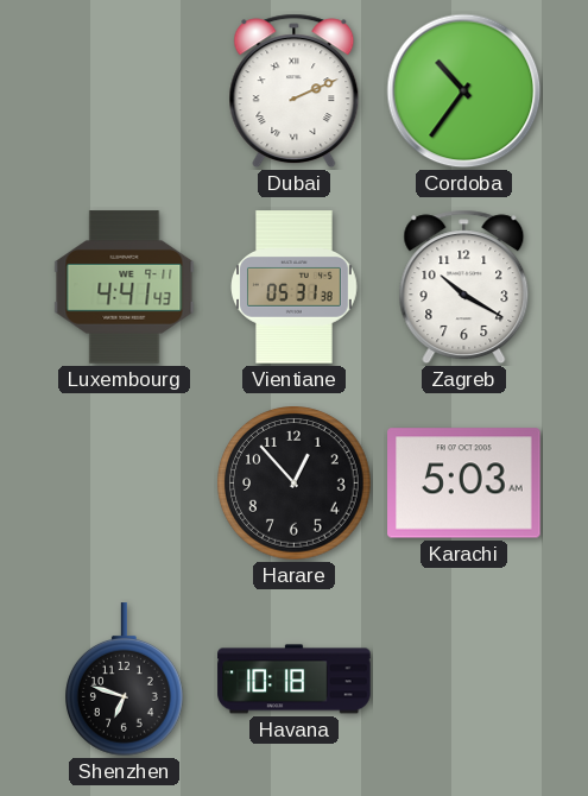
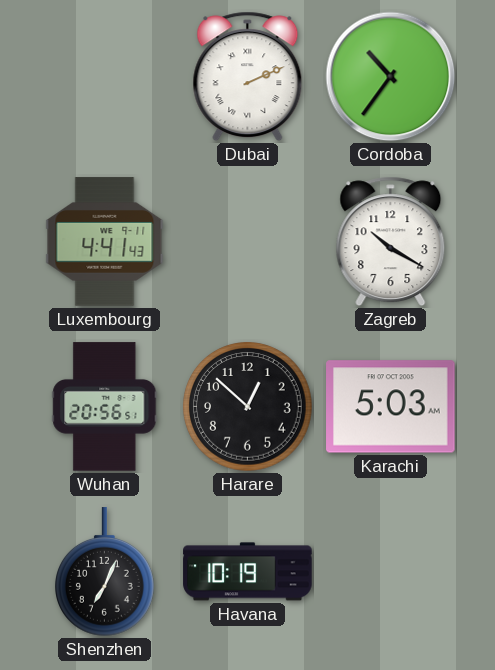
Vientiane: 05:31 -> none (295, 288)
Wuhan: none -> 20:56 (105, 407)
Harare: 12:53 -> 12:52 (248, 407)
Shenzhen: 6:48 -> 7:04 (105, 572)
Havana: 10:18 -> 10:19 (248, 572)
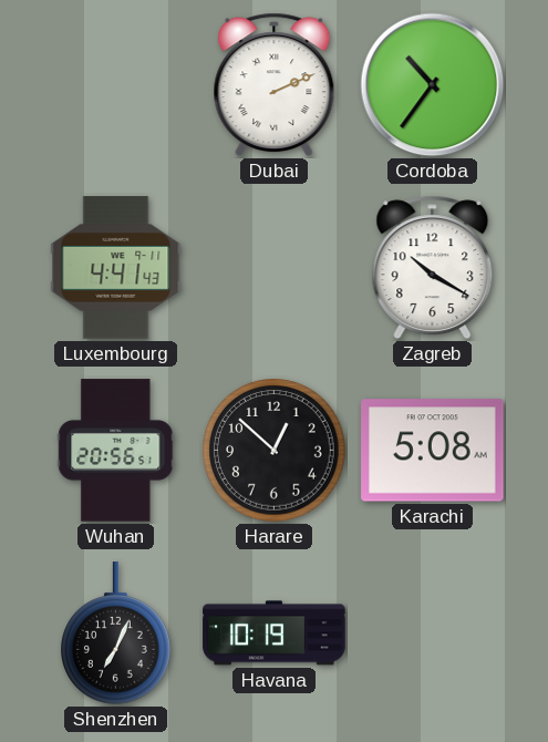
Karachi: 5:03 -> 5:08 (433, 451)
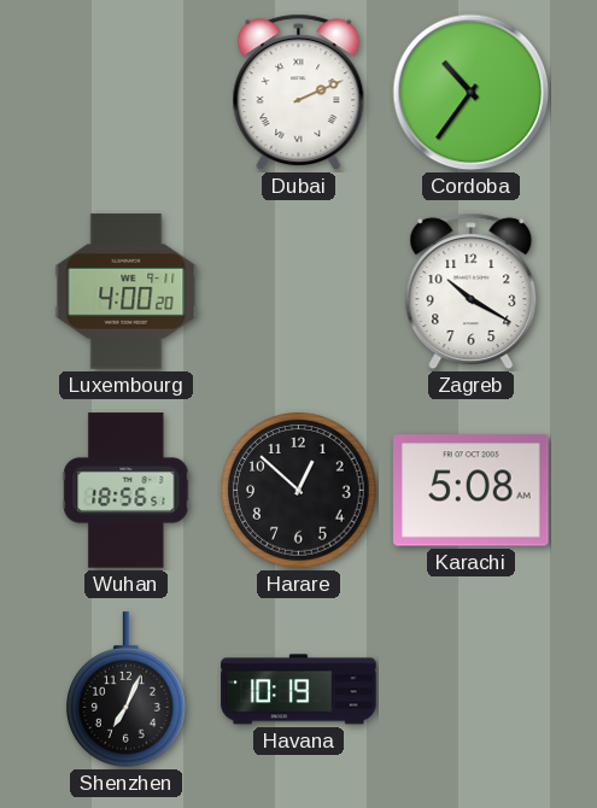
Luxembourg: 4:41 -> 4:00 (127, 292)
Wuhan: 20:56 -> 18:56 (127, 491)
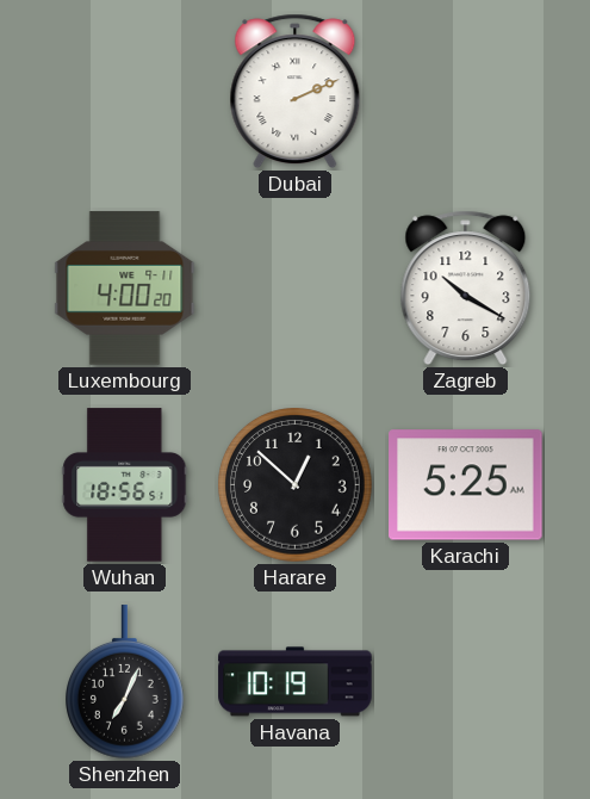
Cordoba: 10:36 -> none (472, 93)
Karachi: 5:08 -> 5:25 (466, 485)
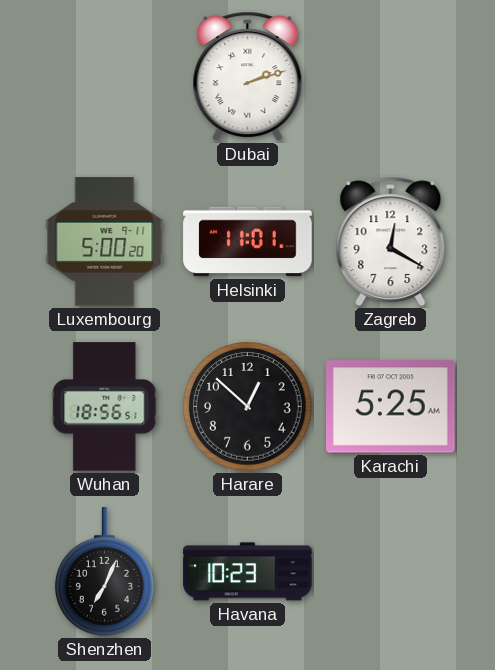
Dubai: 2:11 -> 2:12 (248, 77)
Luxembourg: 4:00 -> 5:00 (105, 242)
Helsinki: none -> 11:01 (248, 242)
Zagreb: 10:20 -> 12:20 (391, 242)
Havana: 10:19 -> 10:23 (248, 572)
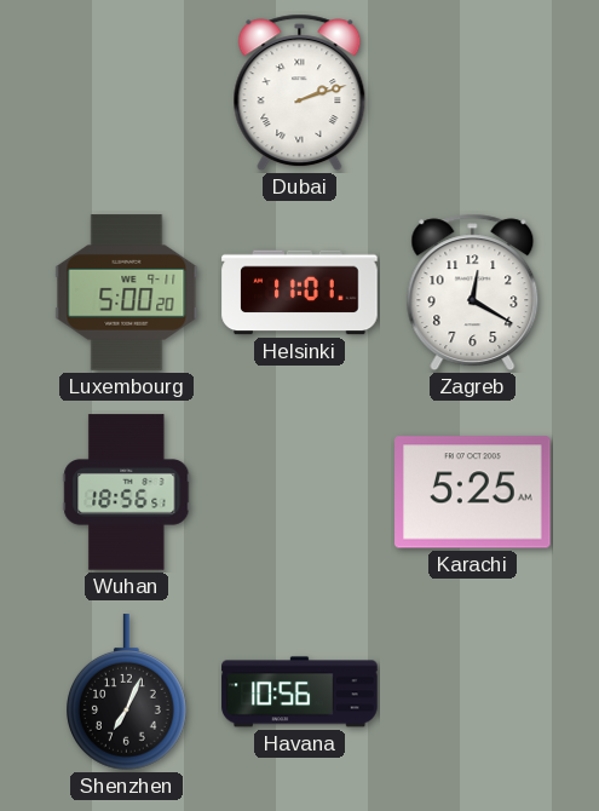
Harare: 12:52 -> none (248, 407)
Havana: 10:23 -> 10:56 (300, 692)
